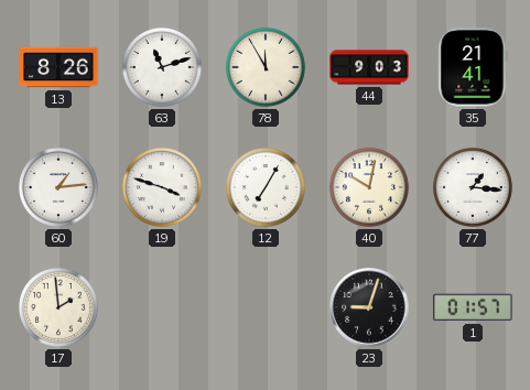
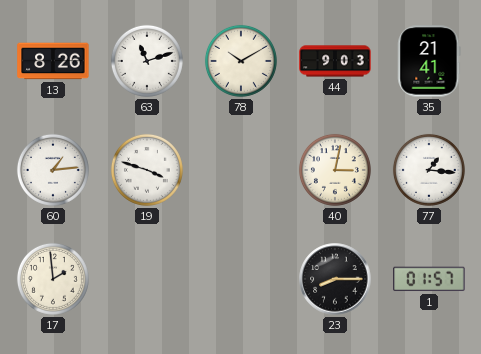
78: 11:55 -> 10:10 (241, 61)
12: 7:05 -> none (266, 187)
40: 10:02 -> 3:02 (335, 170)
23: 9:03 -> 8:15 (335, 279)
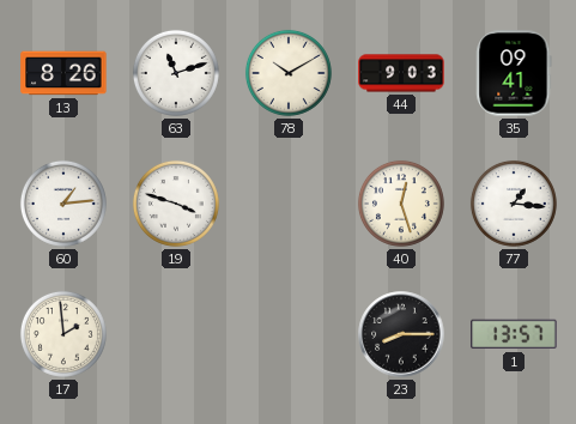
35: 21:41 -> 09:41 (514, 73)
40: 3:02 -> 12:27 (401, 204)
1: 01:57 -> 13:57 (514, 334)
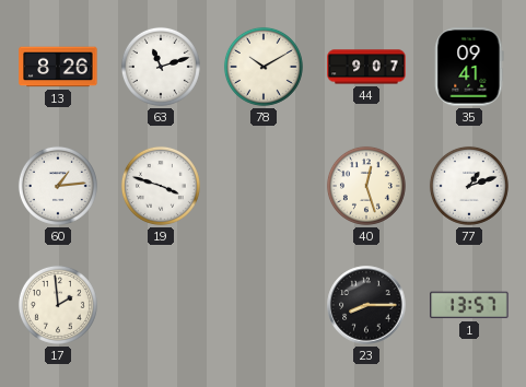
44: 9:03 -> 9:07 (366, 67)
77: 1:16 -> 1:12 (469, 186)
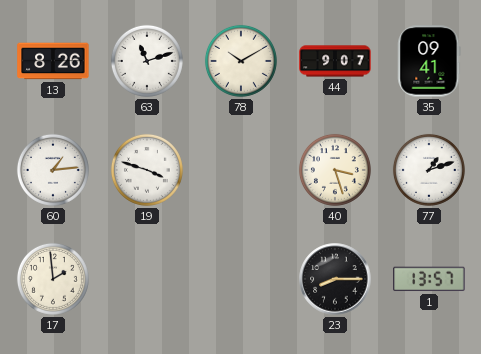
40: 12:27 -> 3:27 (335, 170)
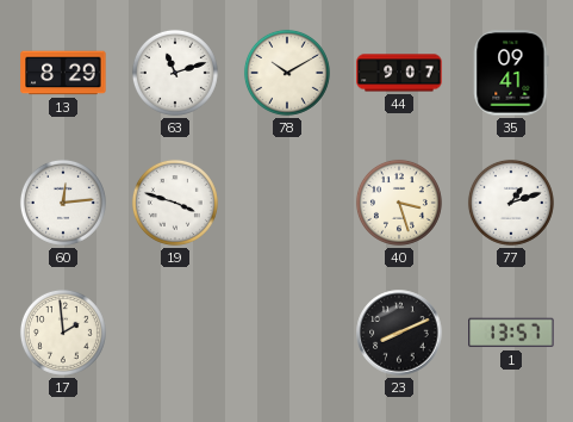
13: 8:26 -> 8:29 (63, 73)
60: 1:14 -> 12:14 (63, 203)
23: 8:15 -> 8:11 (399, 333)
